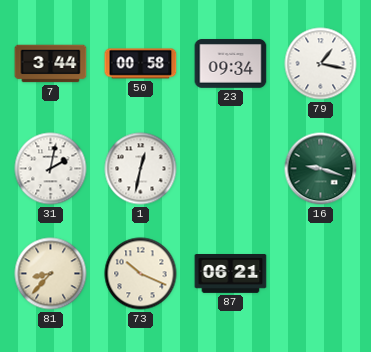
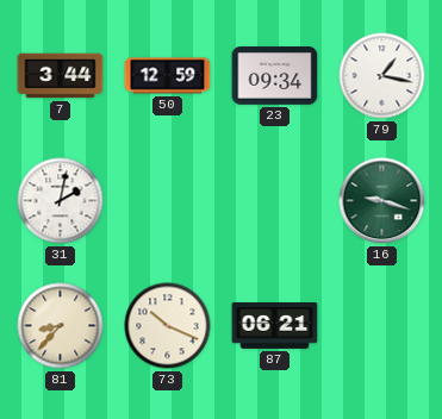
50: 00:58 -> 12:59 (168, 76)
1: 12:32 -> none (141, 169)
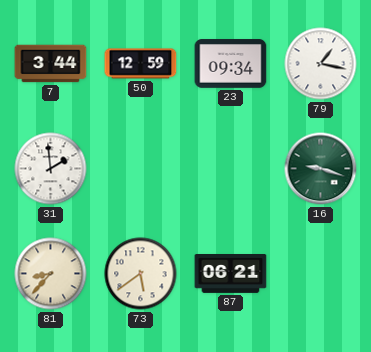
31: 2:02 -> 1:59 (51, 169)
73: 10:19 -> 5:39 (141, 274)
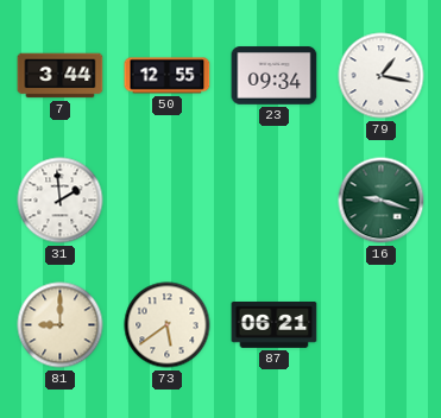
50: 12:59 -> 12:55 (168, 76)
81: 8:37 -> 9:00 (61, 325)
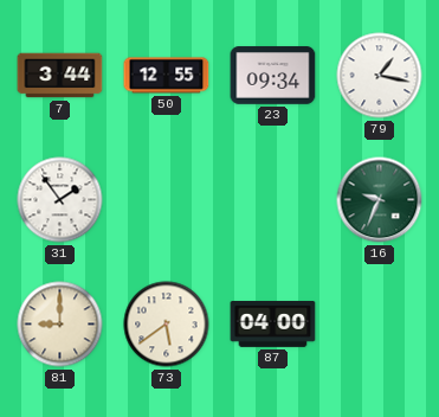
31: 1:59 -> 1:54 (60, 200)
16: 9:18 -> 9:34 (380, 200)
87: 06:21 -> 04:00 (273, 325)
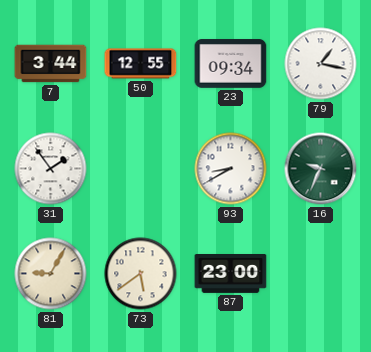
93: none -> 8:40 (231, 169)
81: 9:00 -> 9:05 (51, 274)
87: 04:00 -> 23:00 (231, 274)
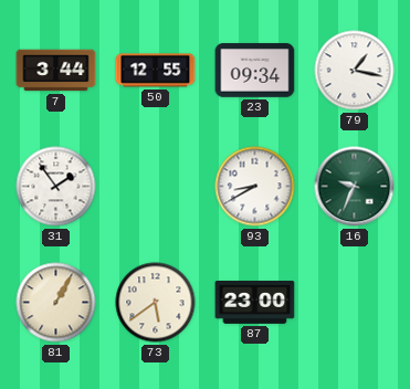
81: 9:05 -> 1:05 (56, 303)
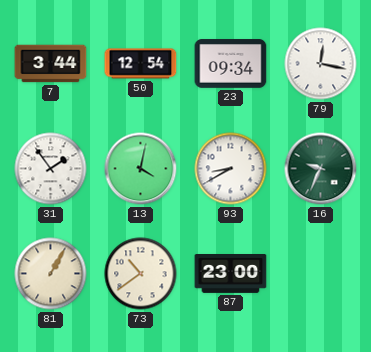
50: 12:55 -> 12:54 (141, 64)
79: 1:17 -> 12:17 (321, 64)
13: none -> 4:02 (141, 169)
73: 5:39 -> 10:39 (141, 274)
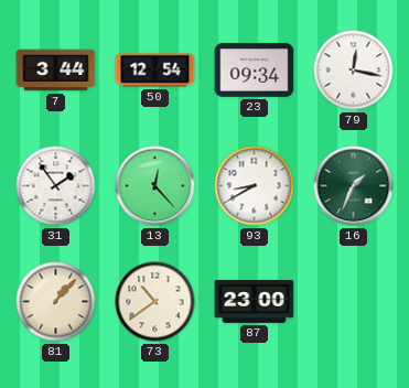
13: 4:02 -> 12:23 (155, 186)
16: 9:34 -> 1:34 (354, 186)
81: 1:05 -> 1:07 (56, 302)
